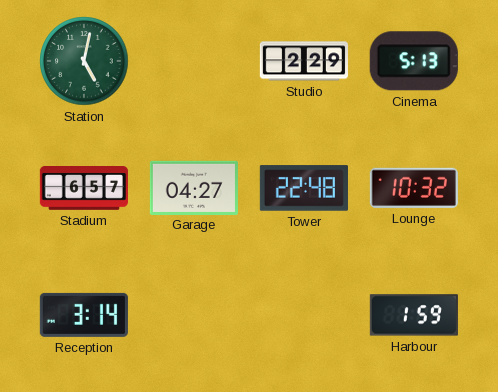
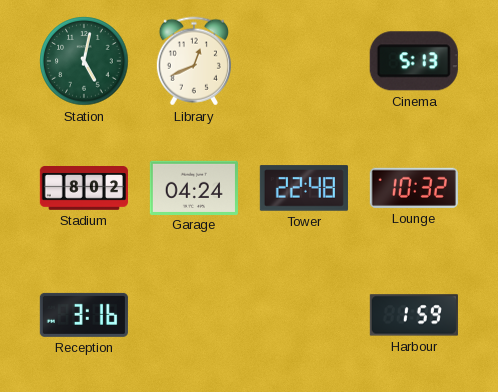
Library: none -> 12:41 (194, 61)
Studio: 2:29 -> none (304, 61)
Stadium: 6:57 -> 8:02 (84, 189)
Garage: 04:27 -> 04:24 (194, 187)
Reception: 3:14 -> 3:16 (84, 315)
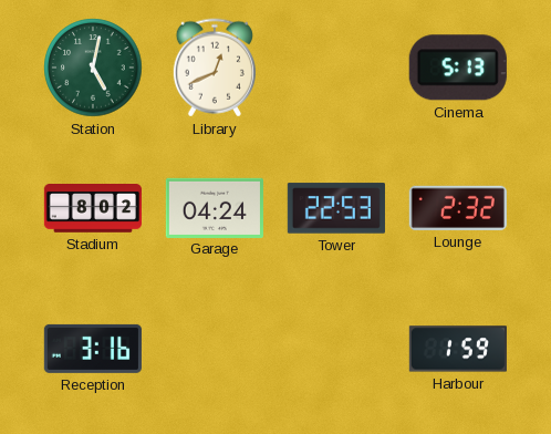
Tower: 22:48 -> 22:53 (336, 208)
Lounge: 10:32 -> 2:32 (458, 208)
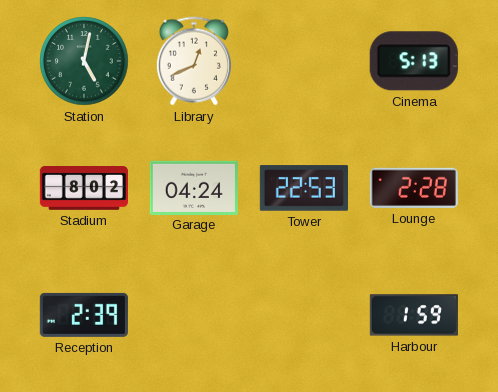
Lounge: 2:32 -> 2:28 (414, 188)
Reception: 3:16 -> 2:39 (84, 315)
